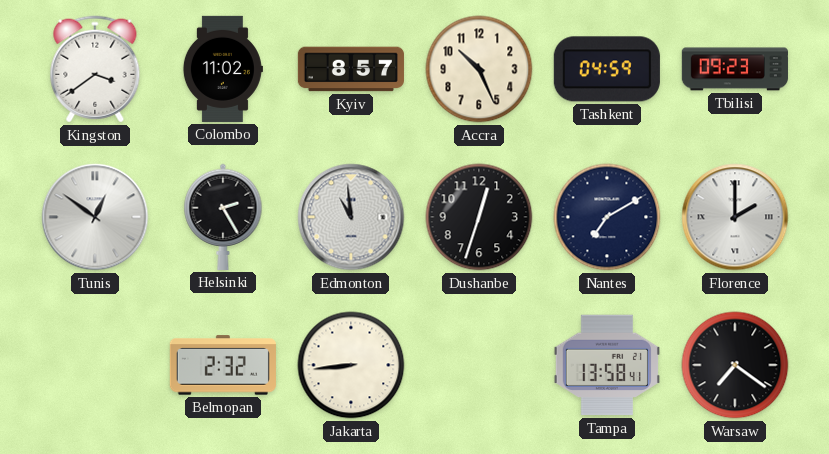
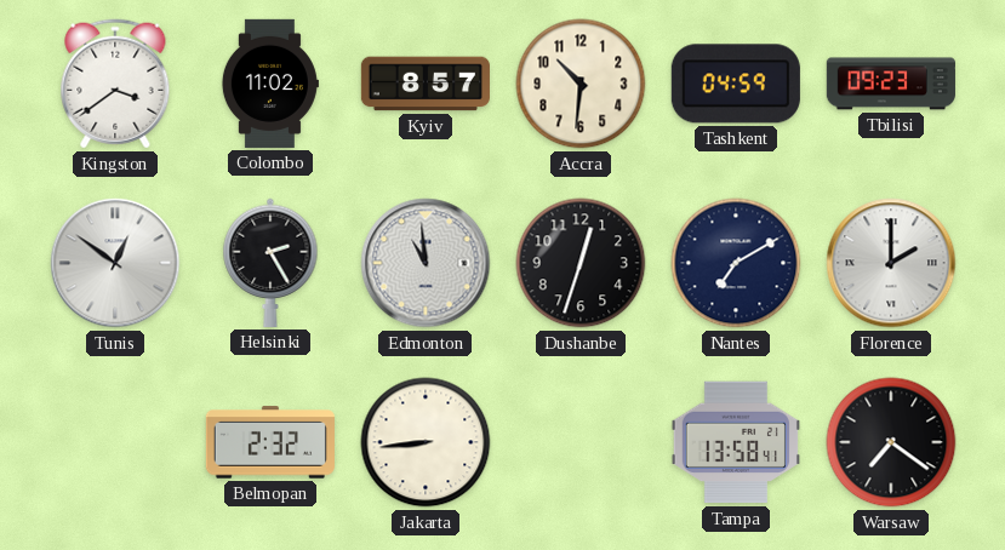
Accra: 10:26 -> 10:31 (581, 84)
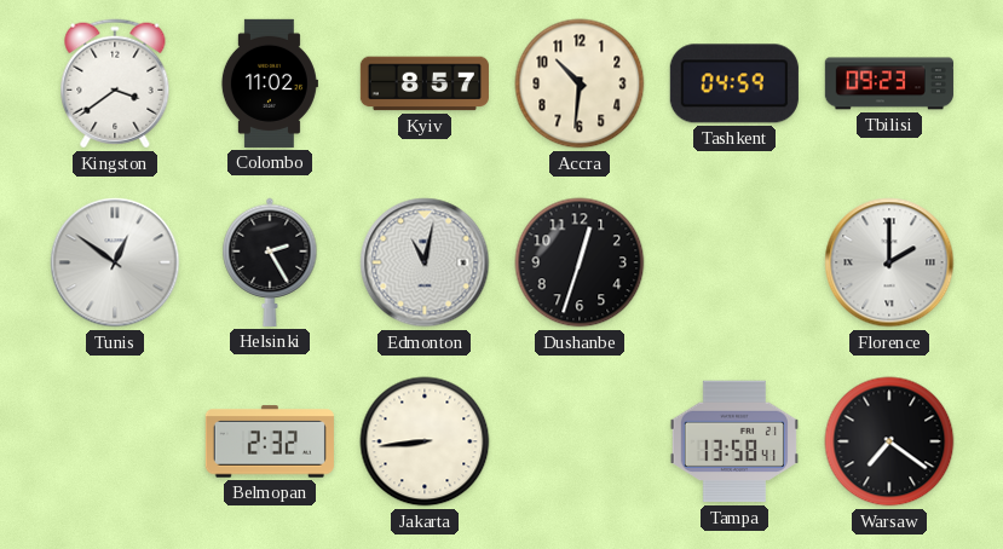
Edmonton: 10:59 -> 11:02 (425, 262)
Nantes: 7:10 -> none (736, 263)
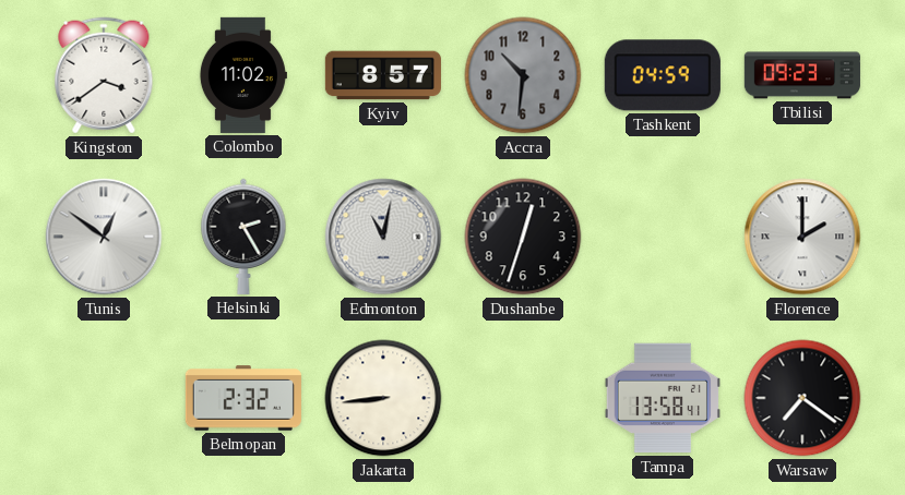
Accra dial: cream -> grey (523, 75)
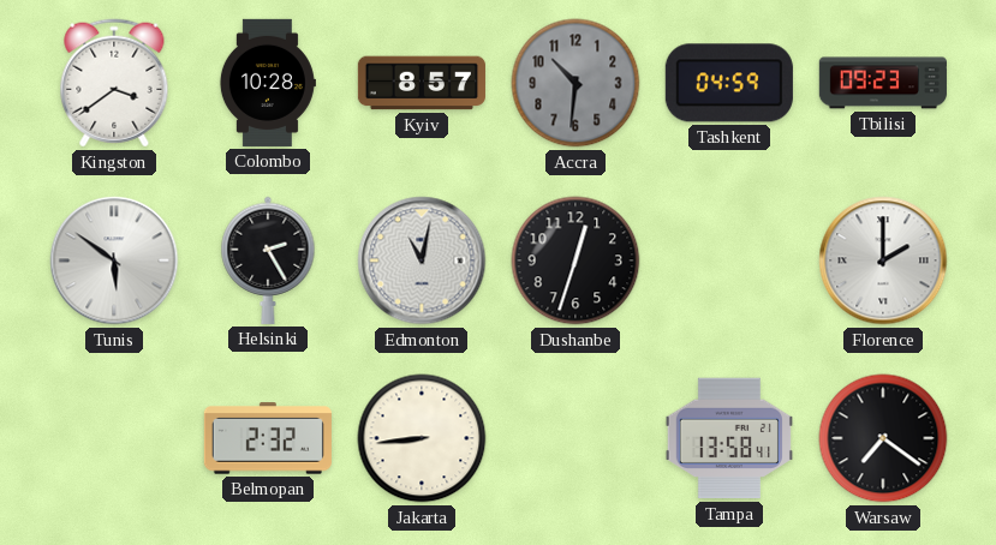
Colombo: 11:02 -> 10:28 (267, 83)
Tunis: 12:51 -> 5:51 (114, 260)
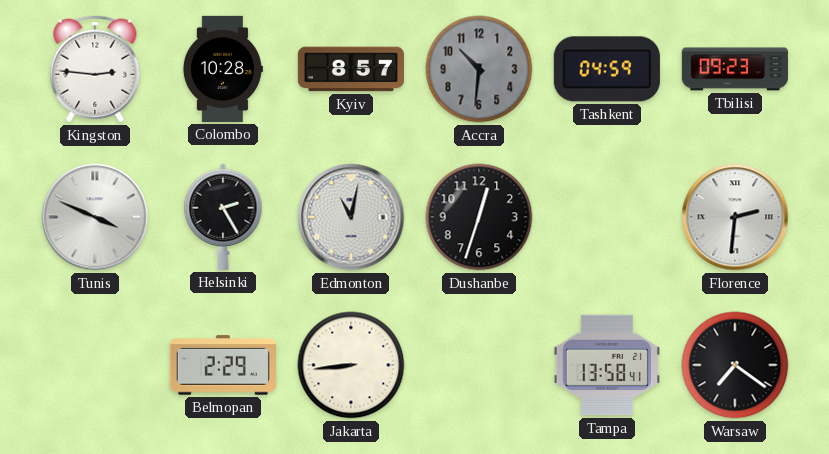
Kingston: 3:39 -> 2:46 (95, 69)
Tunis: 5:51 -> 3:49 (95, 217)
Florence: 2:00 -> 2:31 (735, 217)
Belmopan: 2:32 -> 2:29 (223, 365)
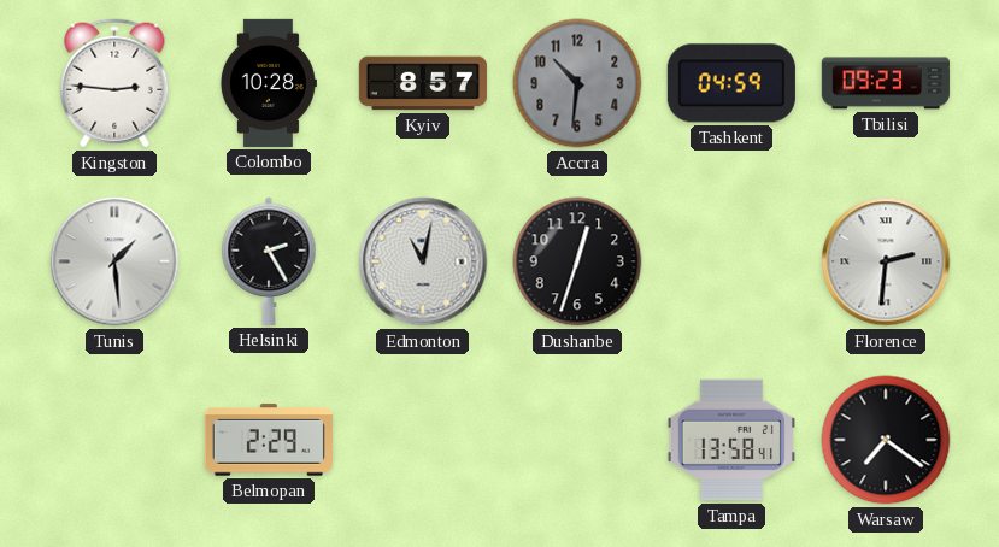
Tunis: 3:49 -> 1:29 (114, 261)
Jakarta: 8:44 -> none (351, 365)
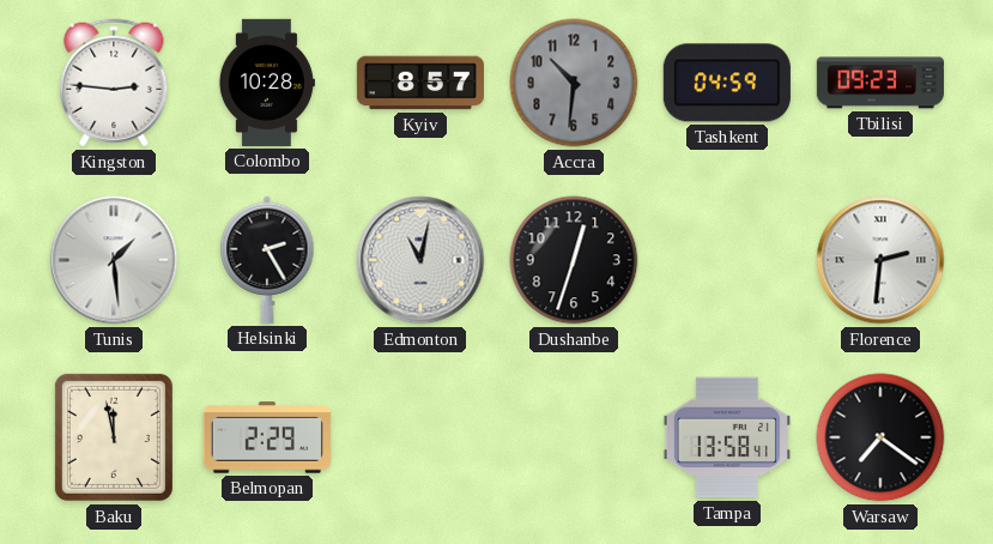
Baku: none -> 11:58 (114, 437)
